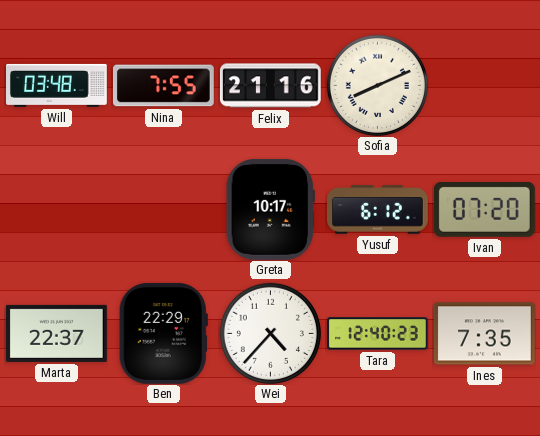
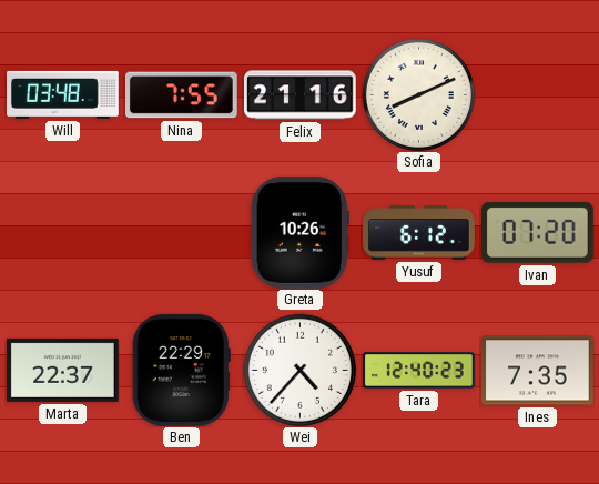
Greta: 10:17 -> 10:26 (299, 232)
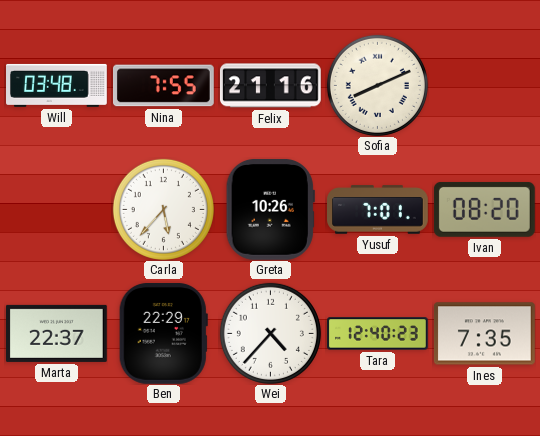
Carla: none -> 5:37 (163, 209)
Yusuf: 6:12 -> 7:01 (378, 210)
Ivan: 07:20 -> 08:20 (484, 209)
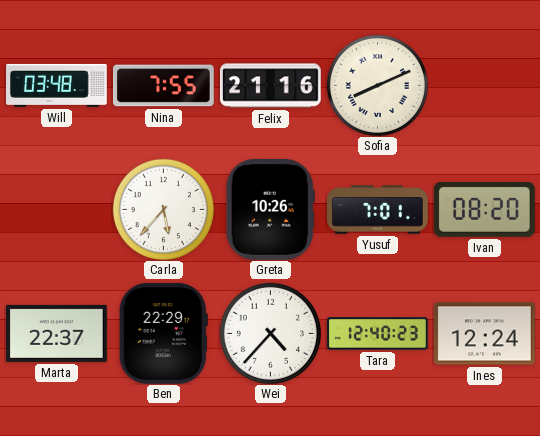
Ines: 7:35 -> 12:24 (484, 334)
